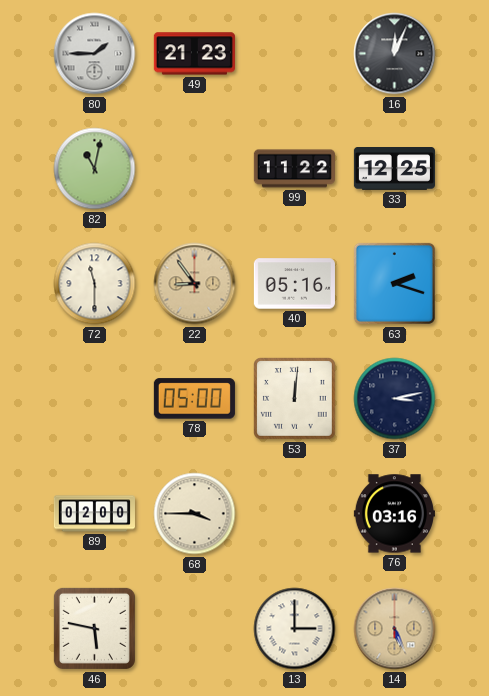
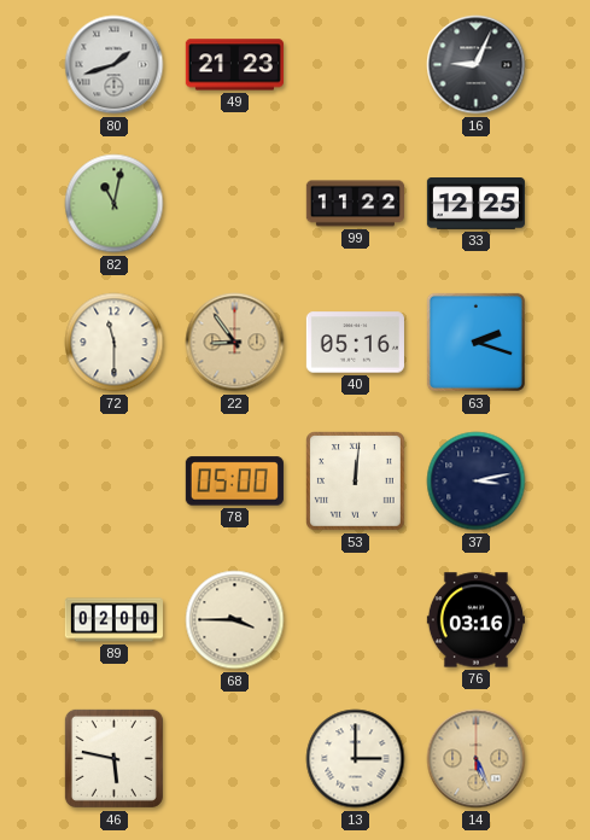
80: 1:45 -> 1:42 (115, 65)
16: 12:04 -> 9:04 (477, 65)
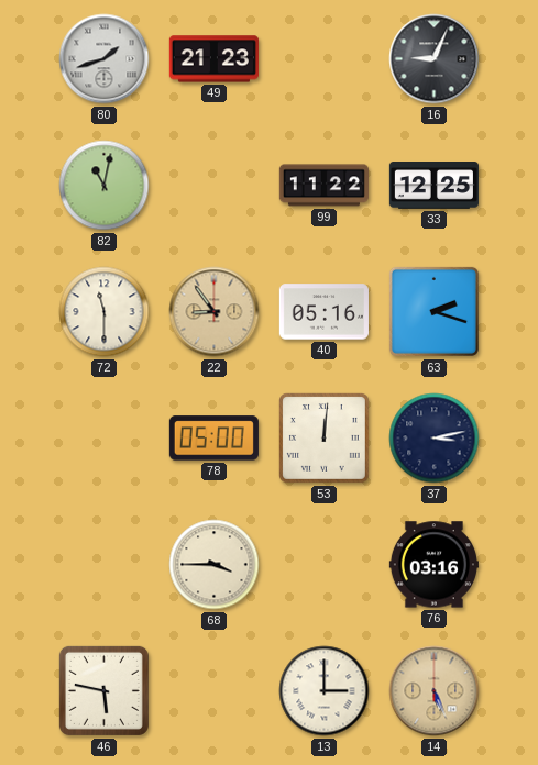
89: 02:00 -> none (113, 620)
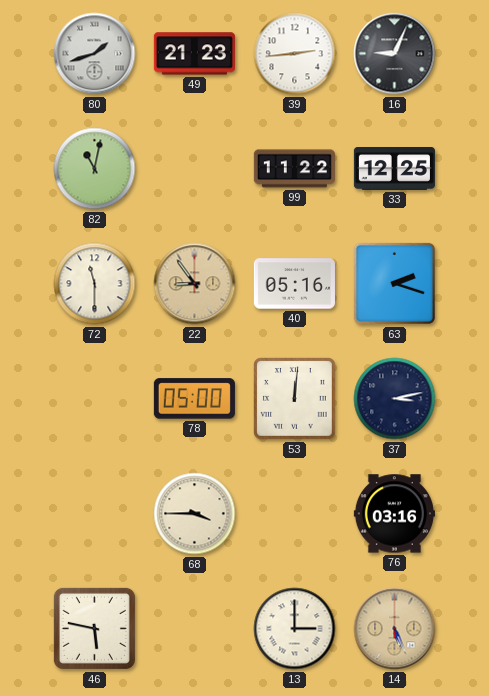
39: none -> 2:44 (295, 54)
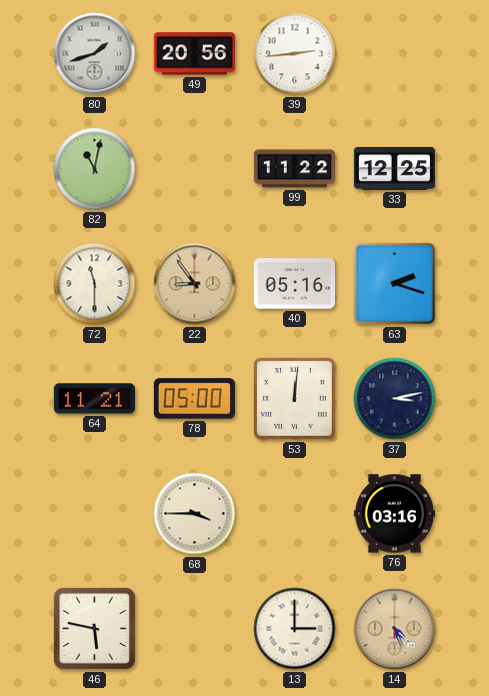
49: 21:23 -> 20:56 (194, 54)
16: 9:04 -> none (395, 54)
64: none -> 11:21 (94, 399)
14: 5:26 -> 4:26 (395, 629)
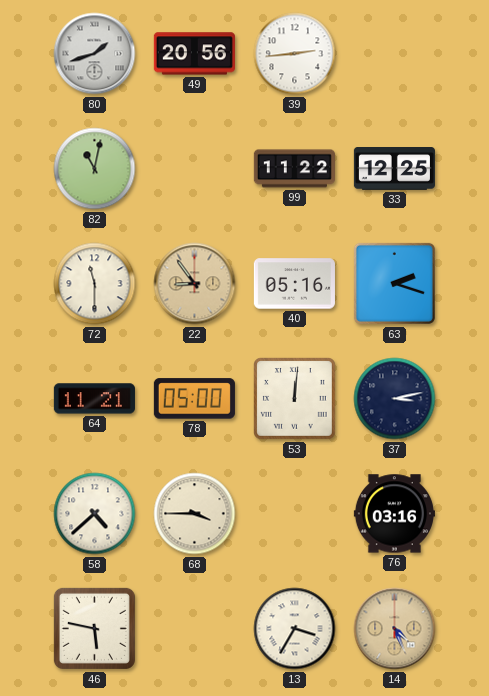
58: none -> 4:38 (95, 514)
13: 3:00 -> 3:35 (295, 629)
